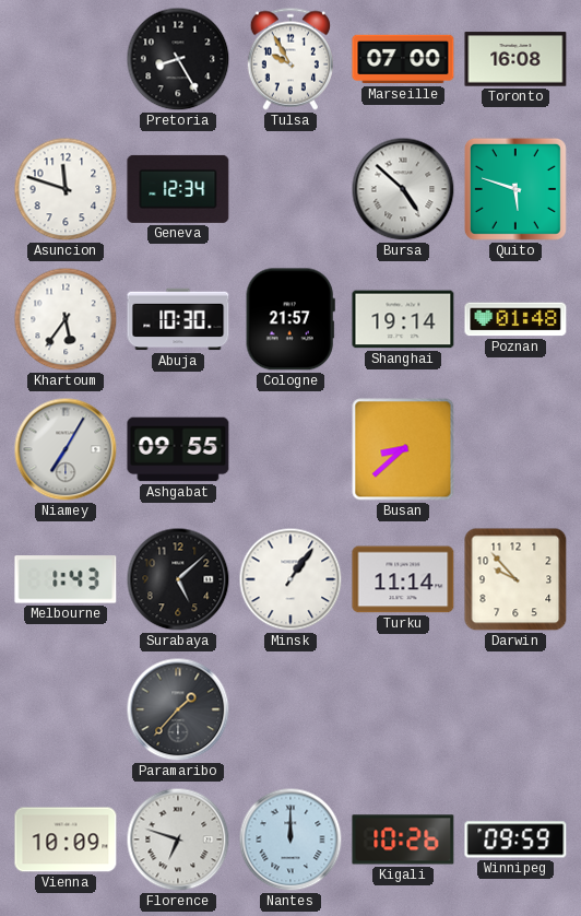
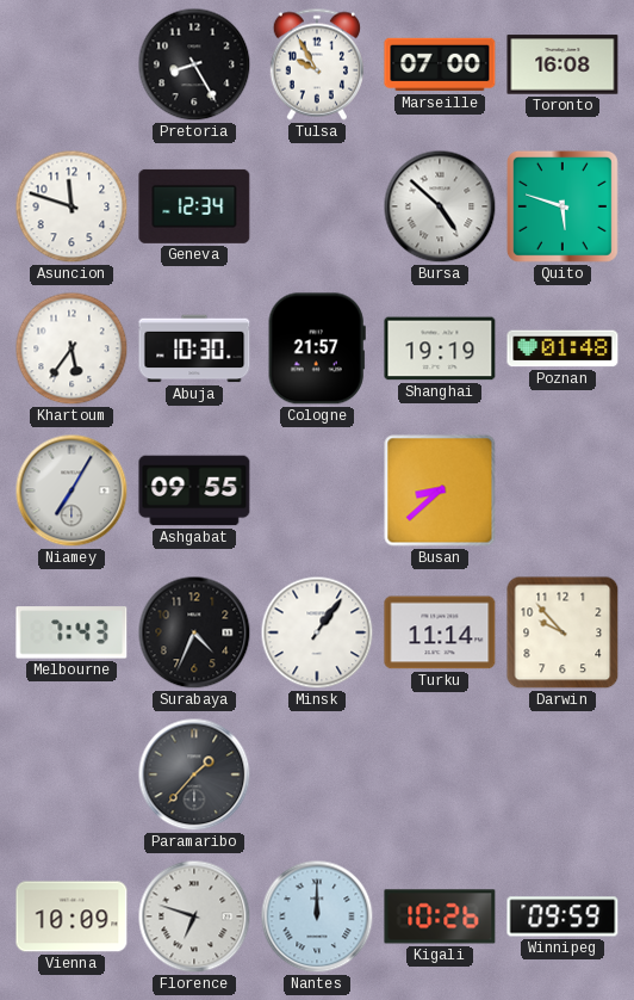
Shanghai: 19:14 -> 19:19 (440, 348)
Melbourne: 1:43 -> 7:43 (72, 632)
Surabaya: 5:08 -> 4:34 (194, 632)
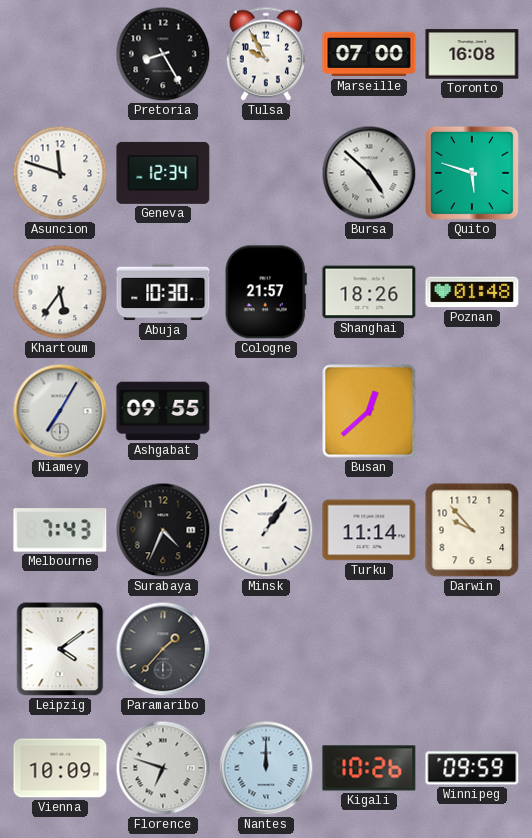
Shanghai: 19:19 -> 18:26 (369, 292)
Busan: 8:38 -> 12:38 (369, 411)
Leipzig: none -> 4:09 (60, 649)
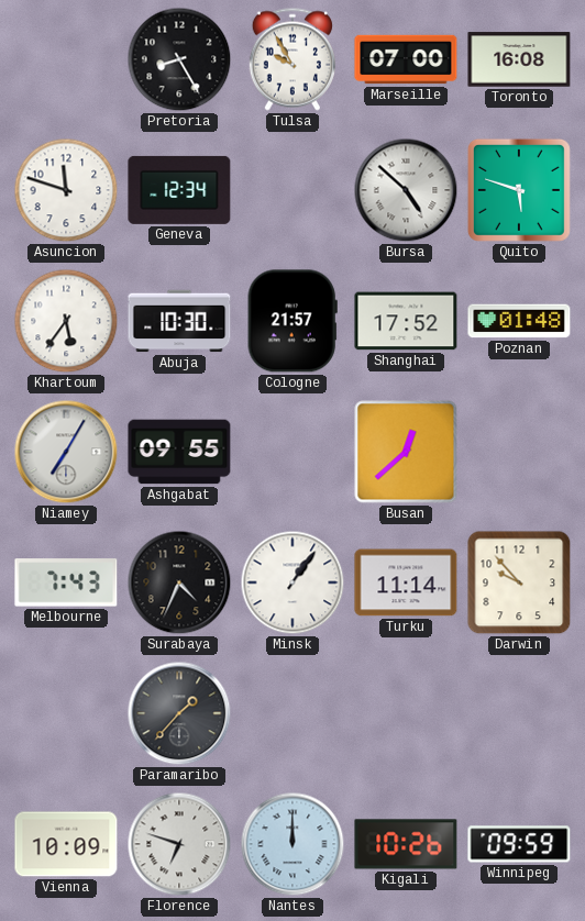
Shanghai: 18:26 -> 17:52 (406, 321)
Leipzig: 4:09 -> none (60, 649)
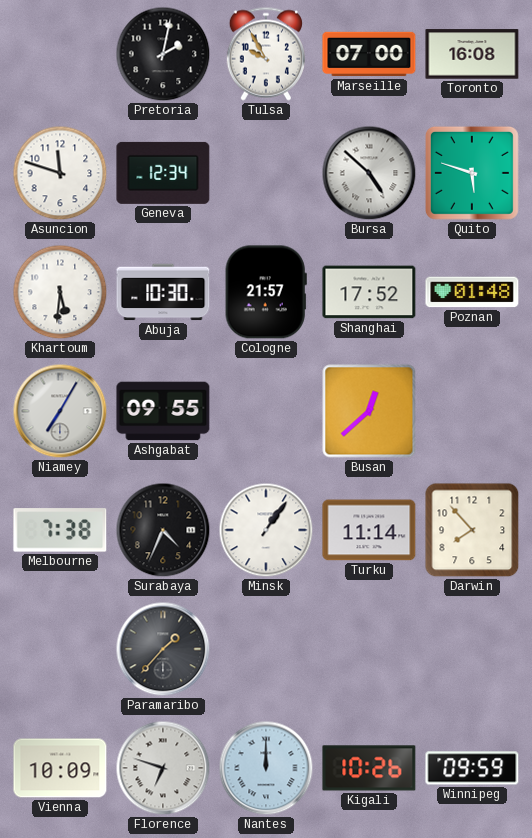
Pretoria: 8:25 -> 2:02 (163, 54)
Khartoum: 5:36 -> 5:31 (60, 292)
Melbourne: 7:43 -> 7:38 (60, 530)
Darwin: 9:53 -> 7:53 (472, 530)
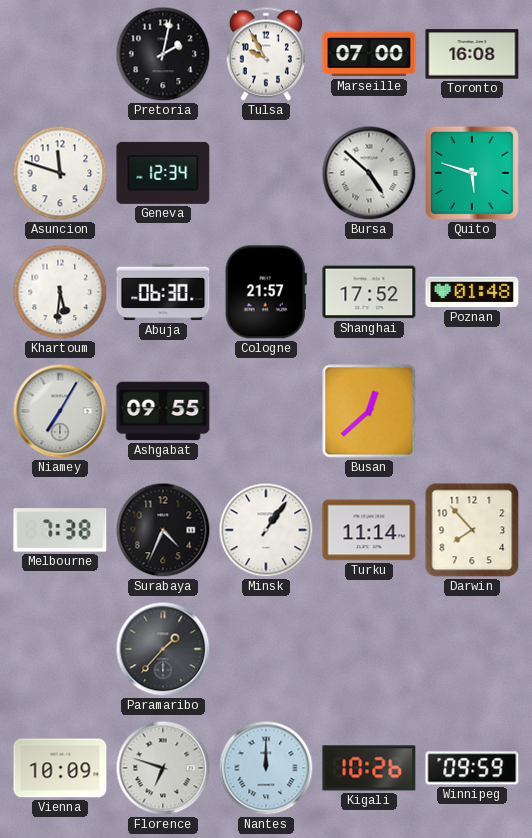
Abuja: 10:30 -> 06:30 (163, 292)
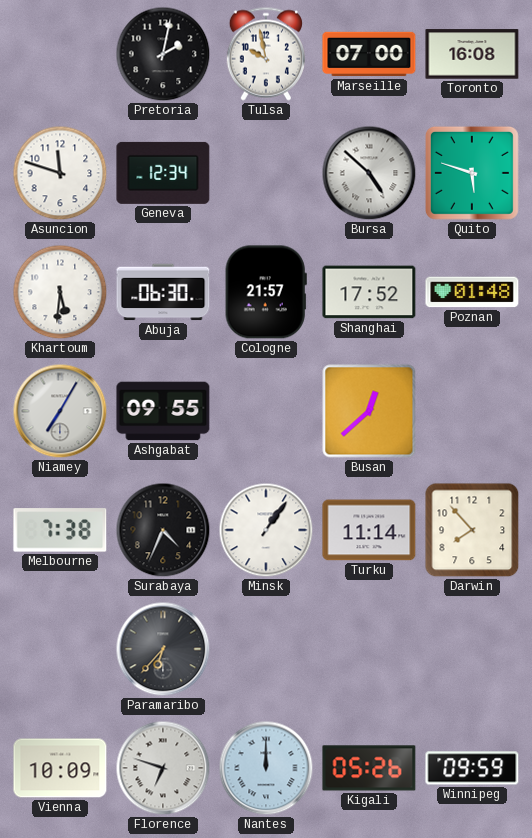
Tulsa: 9:55 -> 9:58 (266, 54)
Paramaribo: 1:37 -> 6:37 (163, 649)
Kigali: 10:26 -> 05:26 (369, 768)
